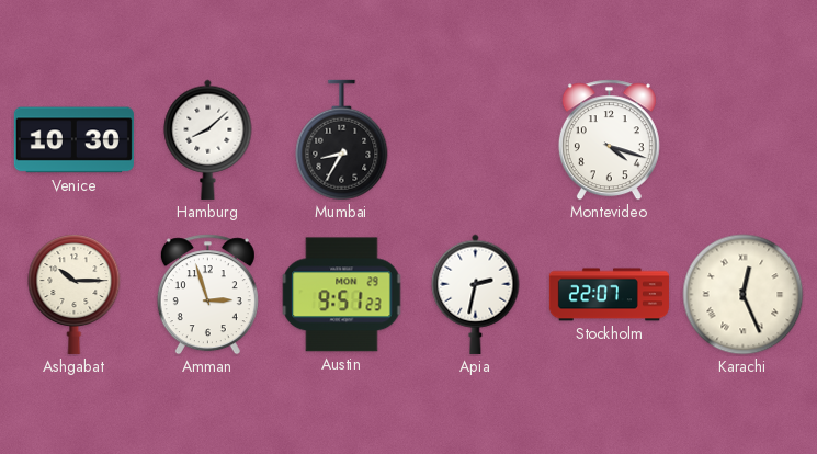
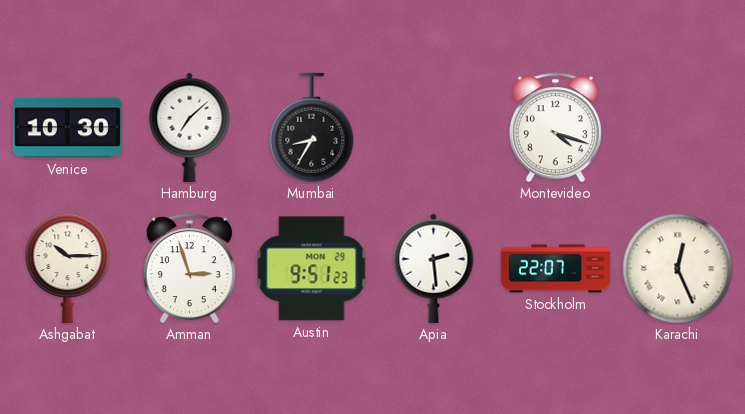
Hamburg: 8:08 -> 7:08 (190, 127)
Apia: 2:32 -> 2:29 (434, 268)
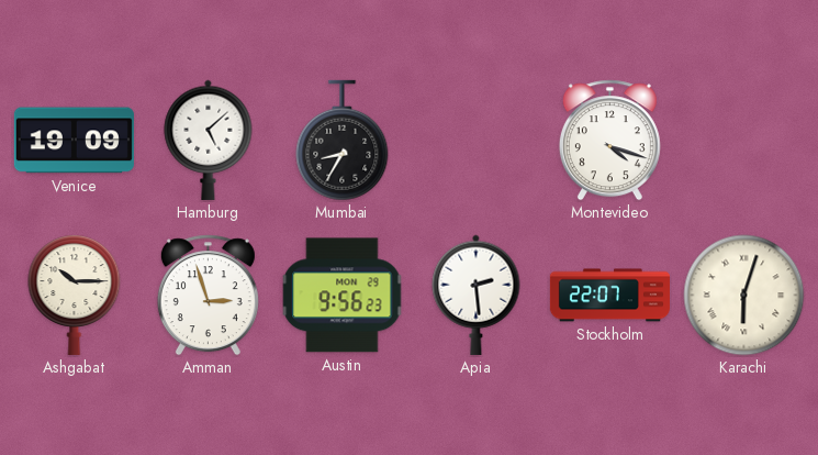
Venice: 10:30 -> 19:09 (74, 141)
Hamburg: 7:08 -> 5:08 (209, 140)
Austin: 9:51 -> 9:56 (343, 296)
Karachi: 12:26 -> 6:03 (744, 296)
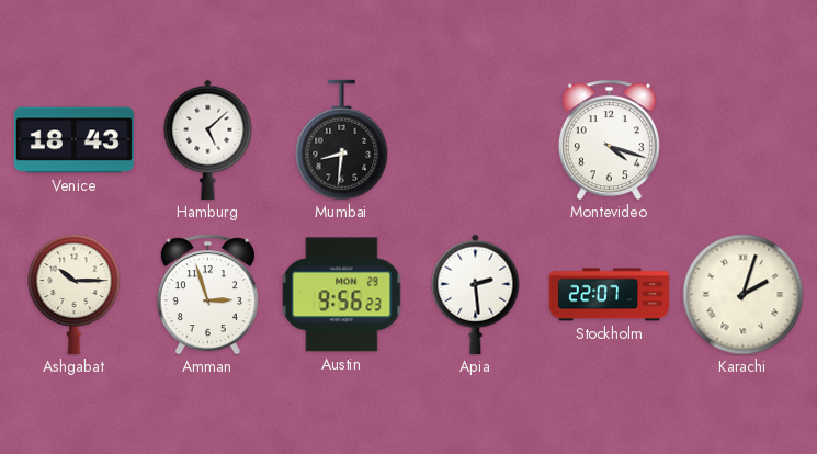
Venice: 19:09 -> 18:43 (73, 140)
Mumbai: 8:35 -> 8:31 (342, 140)
Karachi: 6:03 -> 2:03 (744, 295)
